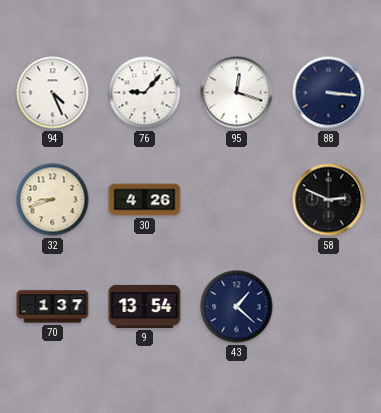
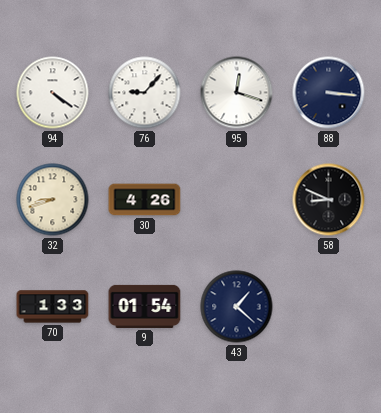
94: 4:26 -> 4:21 (53, 93)
58: 2:49 -> 8:49 (329, 200)
70: 1:37 -> 1:33 (53, 307)
9: 13:54 -> 01:54 (145, 306)
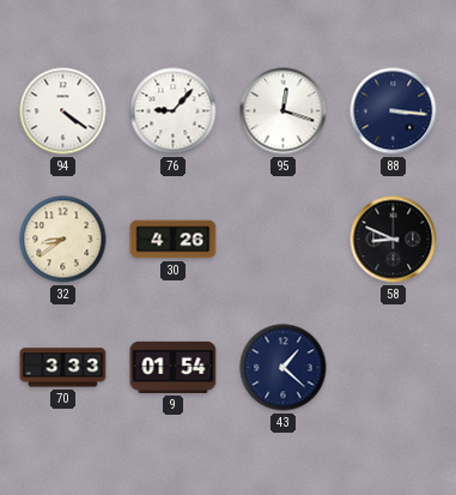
32: 8:42 -> 8:39 (63, 240)
70: 1:33 -> 3:33 (63, 368)
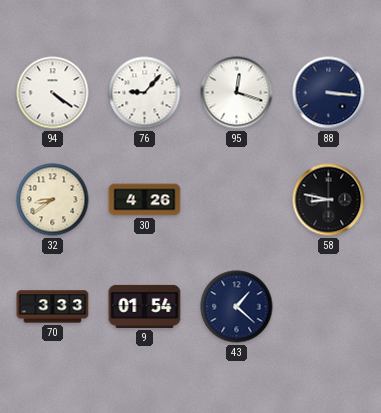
58: 8:49 -> 8:47 (329, 200)
